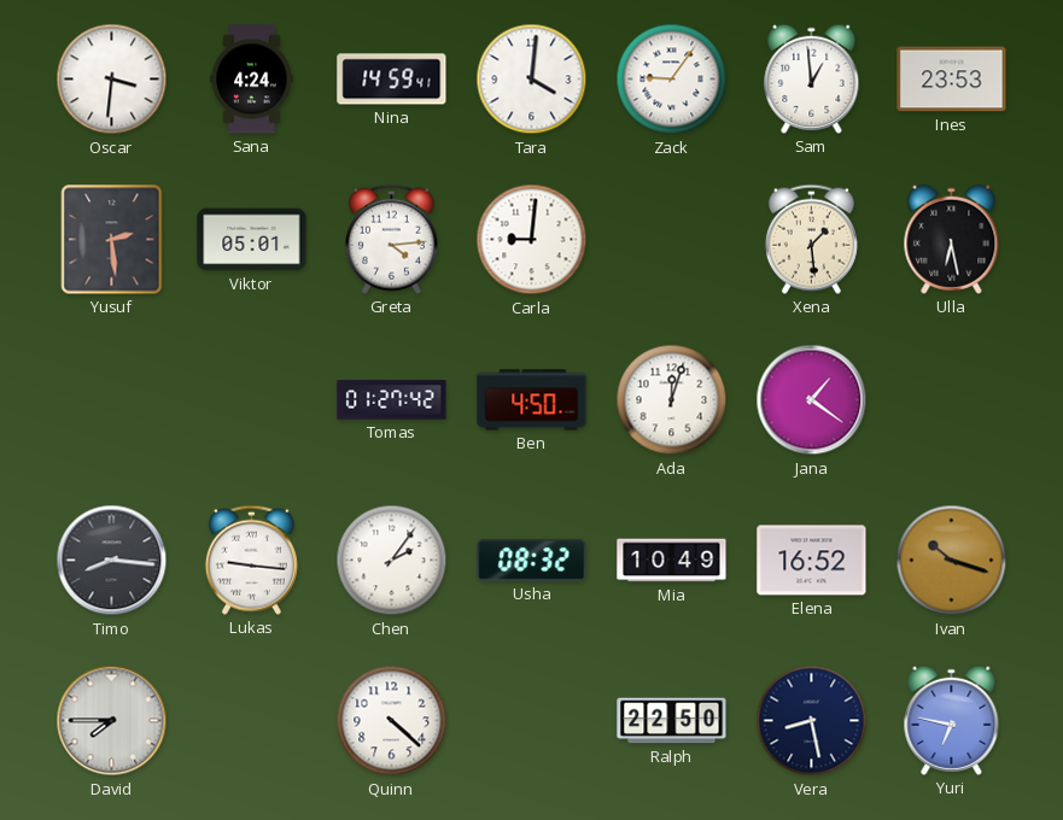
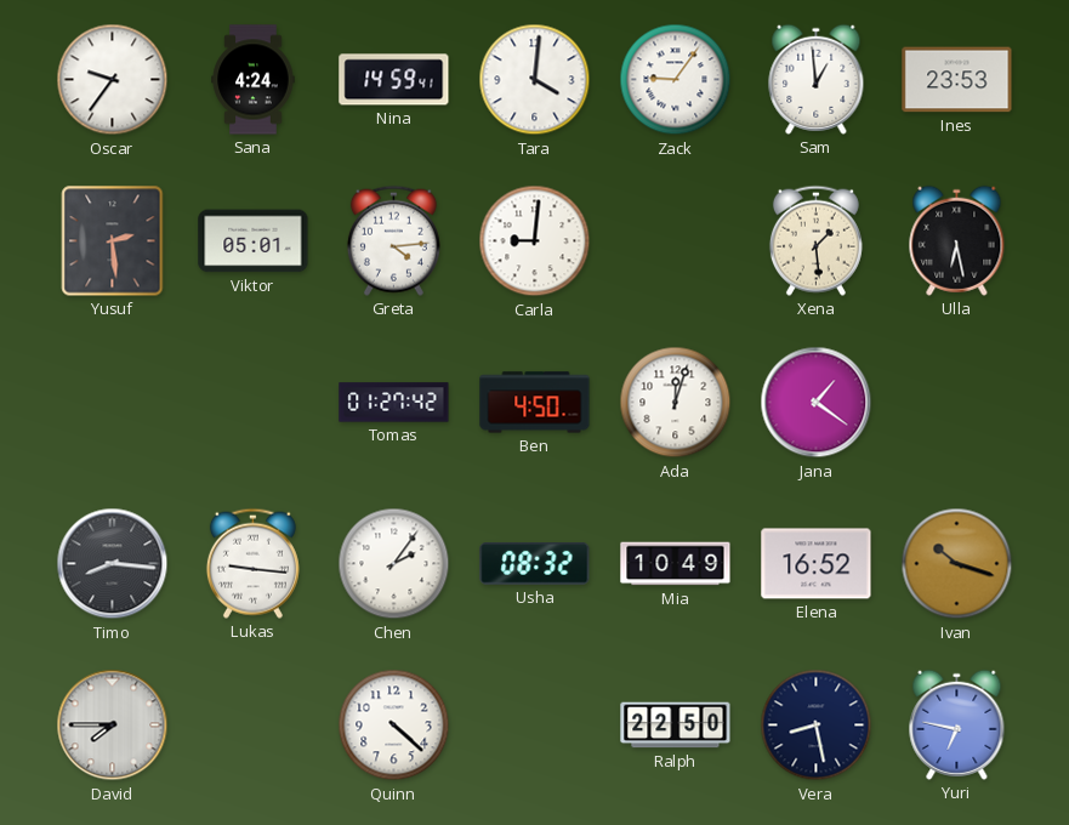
Oscar: 3:31 -> 9:36 (113, 80)
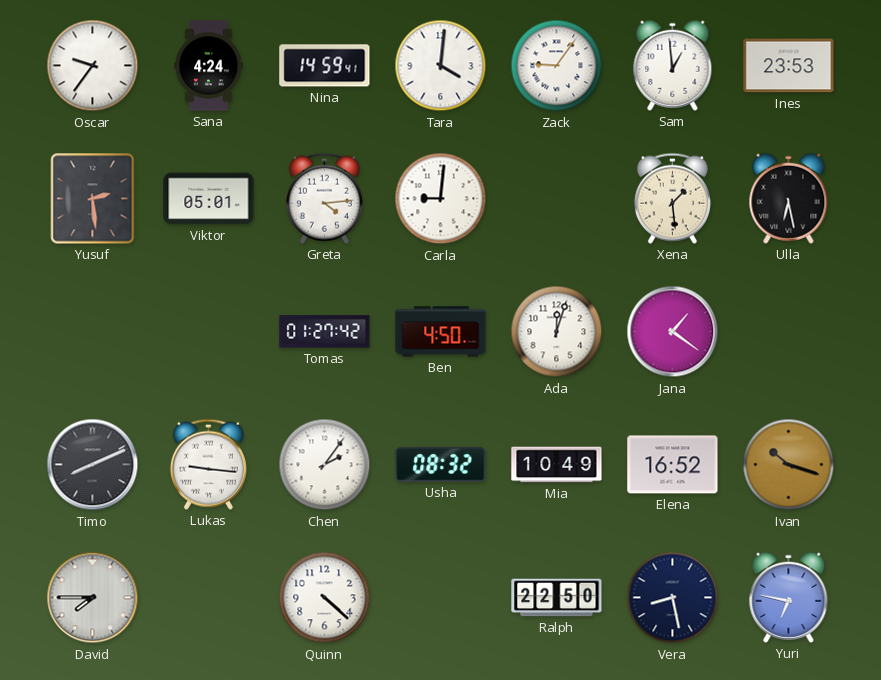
Timo: 8:16 -> 8:11 (93, 465)
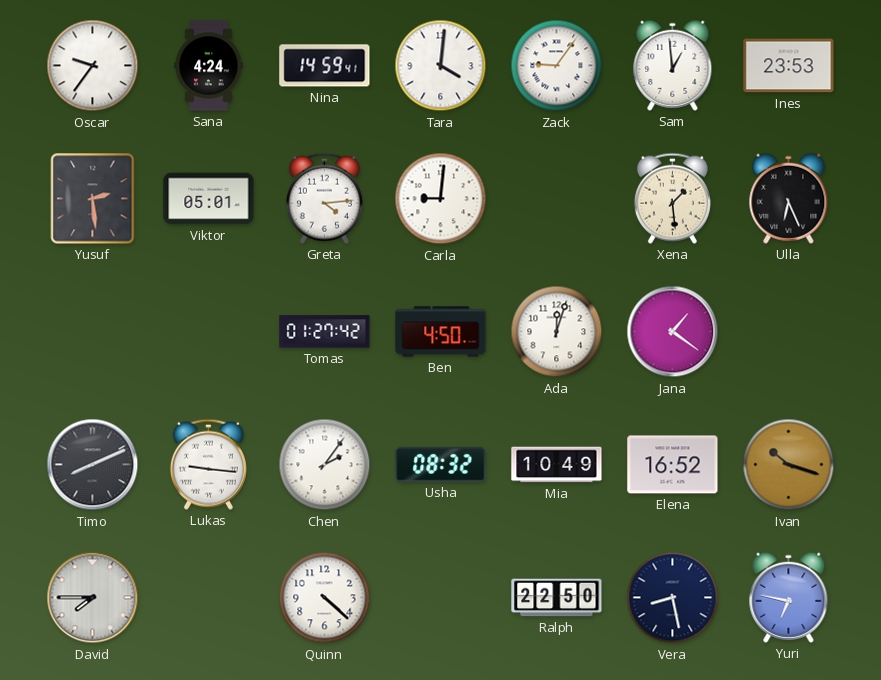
Ulla: 6:28 -> 6:26 (789, 198)
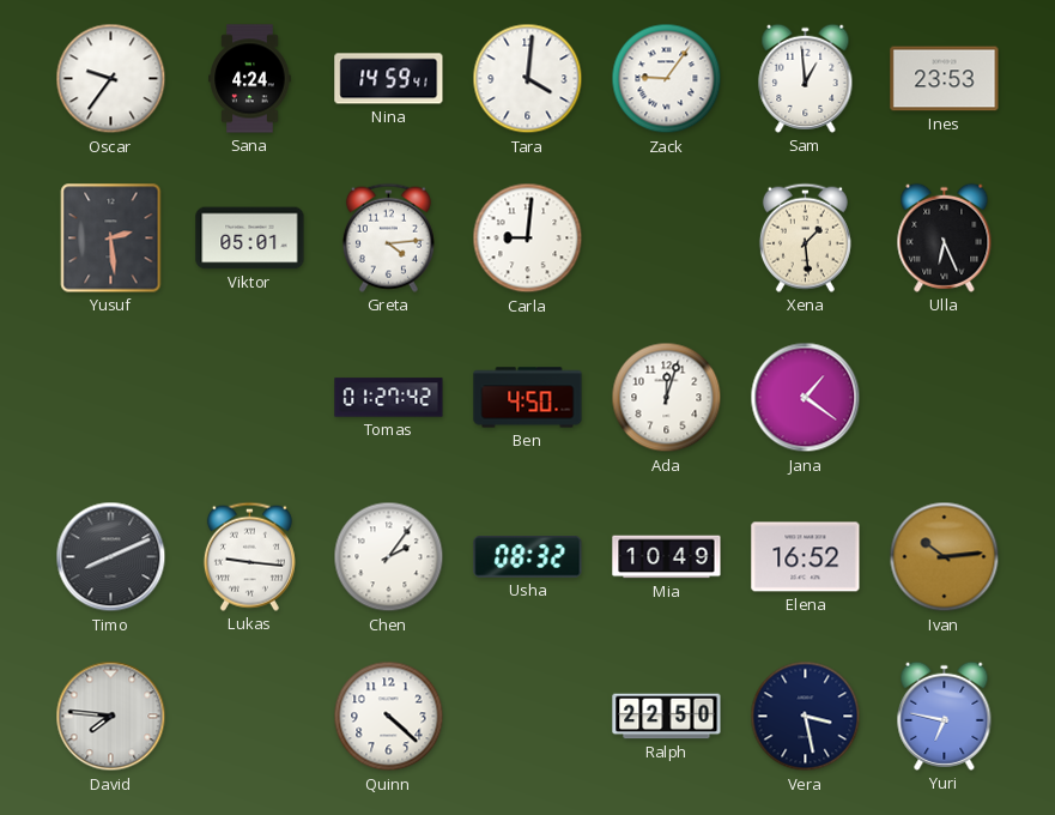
Ivan: 10:18 -> 10:14 (945, 557)
David: 7:45 -> 7:46 (111, 717)
Vera: 8:28 -> 3:28 (806, 717)
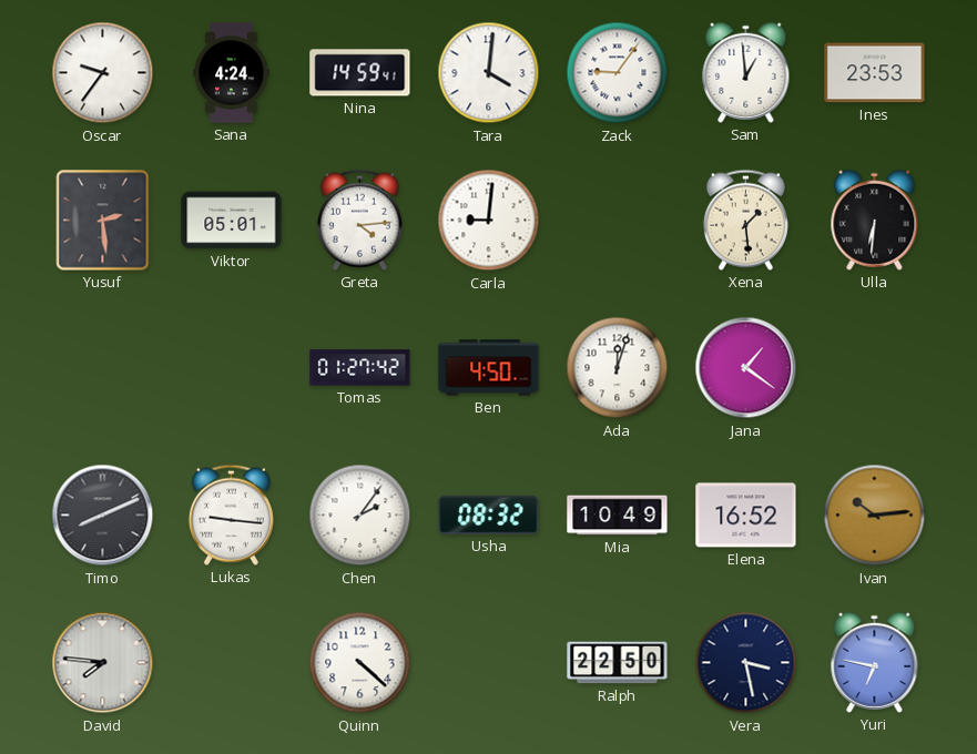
Ulla: 6:26 -> 6:31 (875, 220)
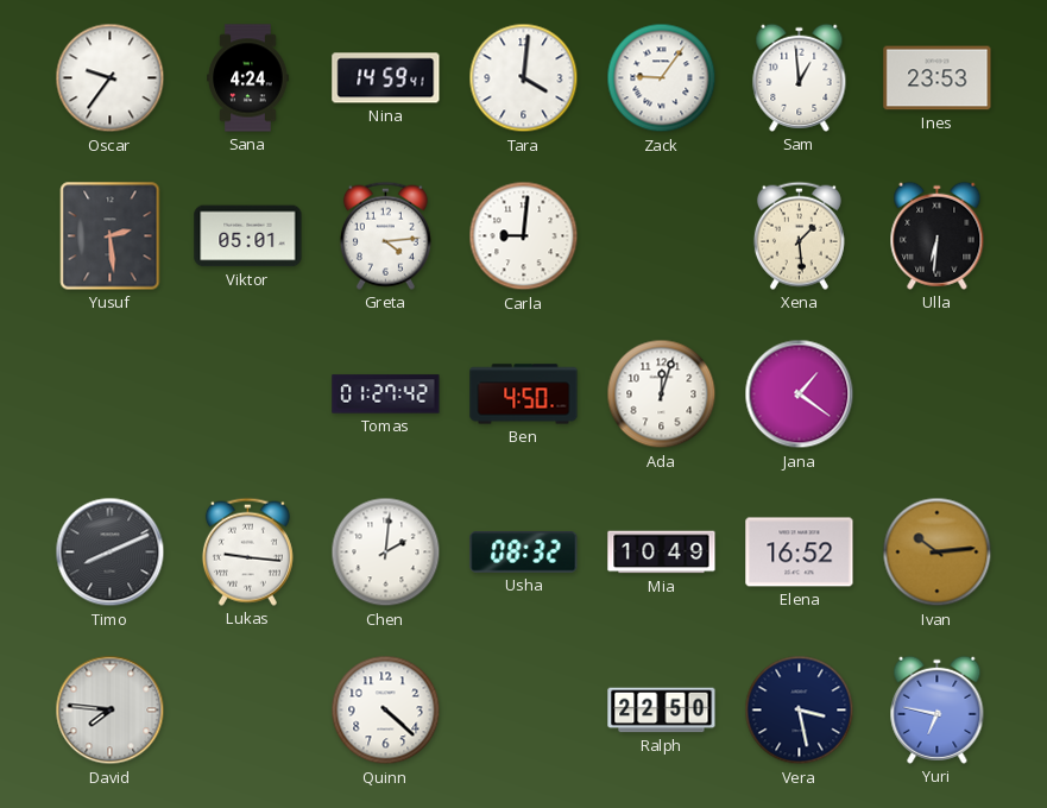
Chen: 2:06 -> 2:01 (386, 553)
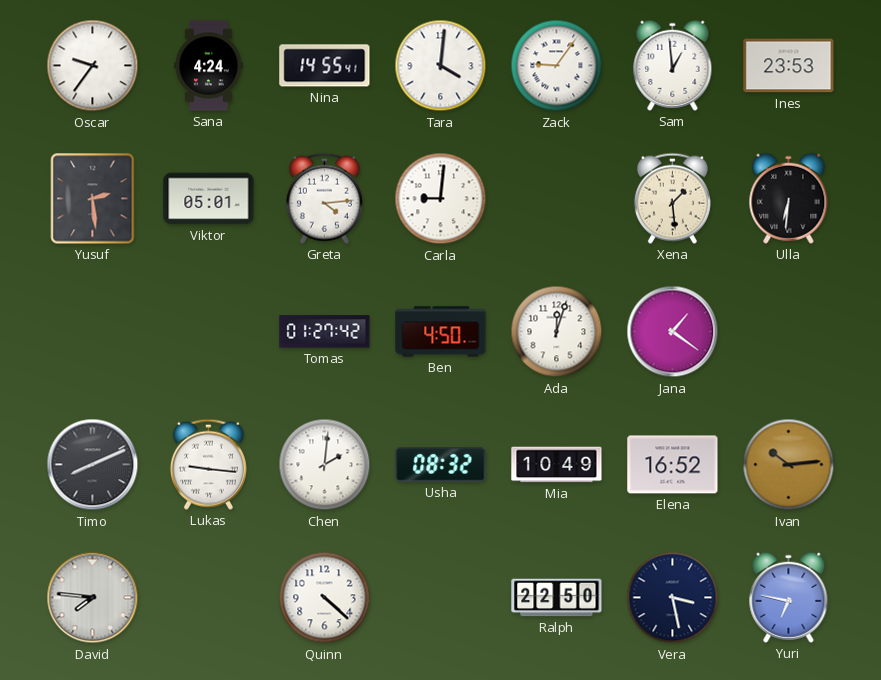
Nina: 14:59 -> 14:55 (325, 66)
